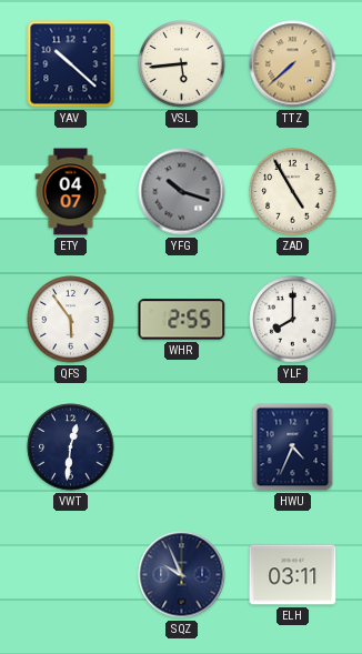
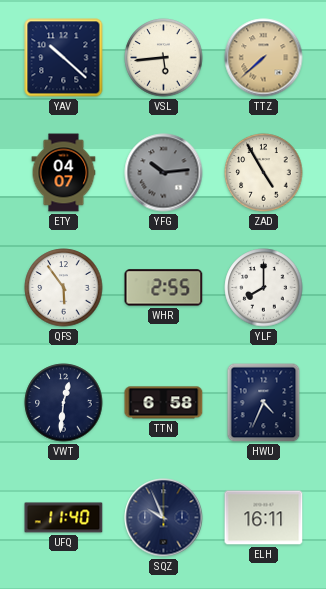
YFG: 10:18 -> 10:14 (164, 173)
TTN: none -> 6:58 (164, 403)
UFQ: none -> 11:40 (64, 518)
ELH: 03:11 -> 16:11 (264, 518)
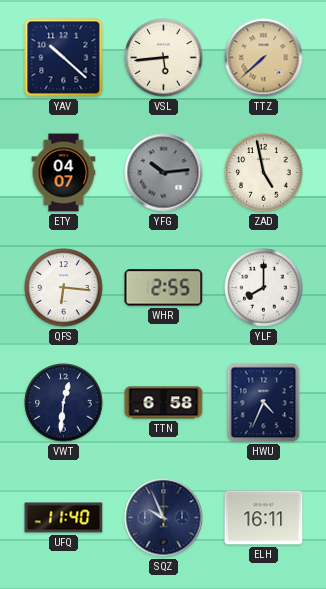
ZAD: 4:55 -> 4:58 (264, 173)
QFS: 5:54 -> 6:16 (64, 288)
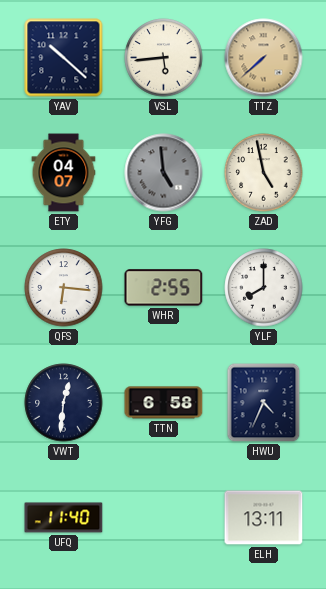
YFG: 10:14 -> 4:59 (164, 173)
SQZ: 9:56 -> none (164, 518)
ELH: 16:11 -> 13:11 (264, 518)
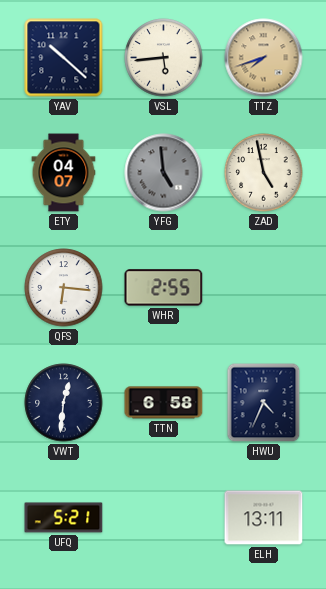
TTZ: 7:38 -> 7:42 (264, 58)
YLF: 8:00 -> none (264, 288)
UFQ: 11:40 -> 5:21 (64, 518)
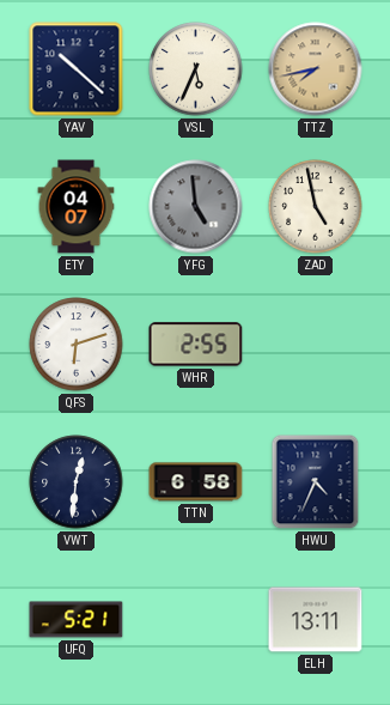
VSL: 5:44 -> 5:34 (196, 69)
TTZ: 7:42 -> 7:43 (316, 69)
QFS: 6:16 -> 6:12 (77, 345)
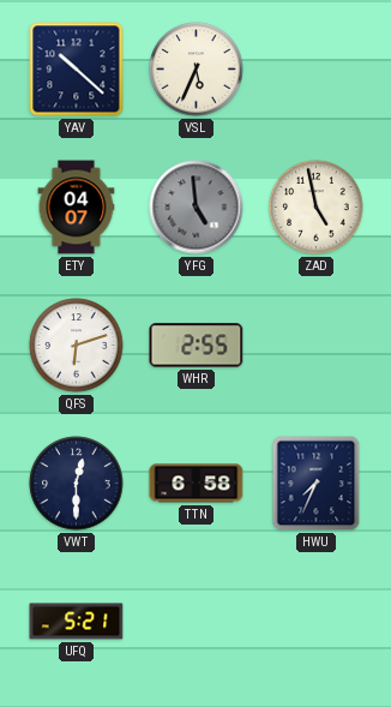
TTZ: 7:43 -> none (316, 69)
VWT: 12:31 -> 12:30 (77, 484)
HWU: 4:34 -> 7:34 (317, 484)
ELH: 13:11 -> none (316, 620)
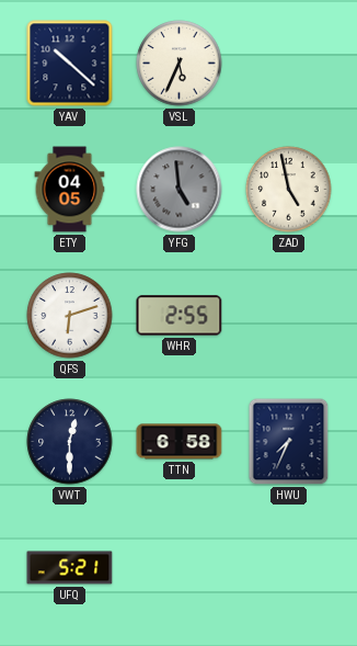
ETY: 04:07 -> 04:05 (70, 190)
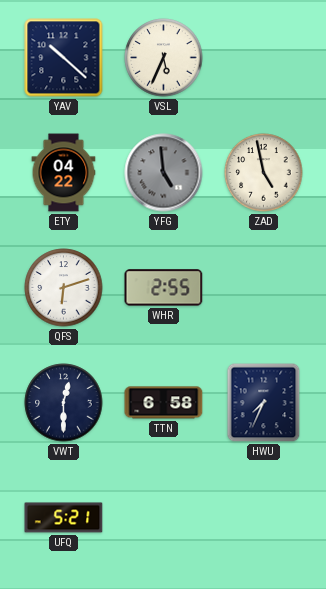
ETY: 04:05 -> 04:22 (64, 173)
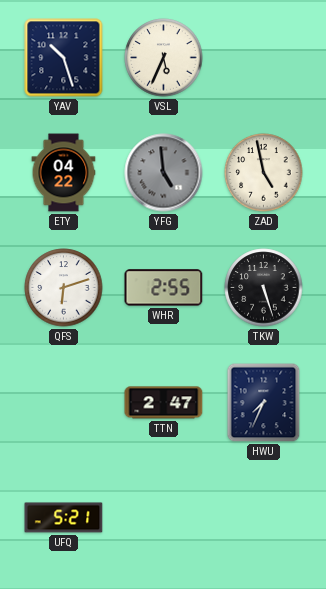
YAV: 10:22 -> 10:27 (64, 58)
TKW: none -> 5:27 (264, 288)
VWT: 12:30 -> none (64, 403)
TTN: 6:58 -> 2:47 (164, 403)
